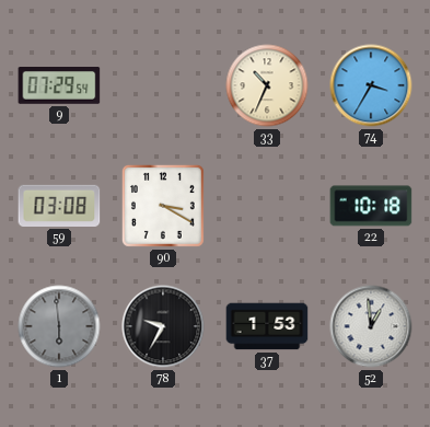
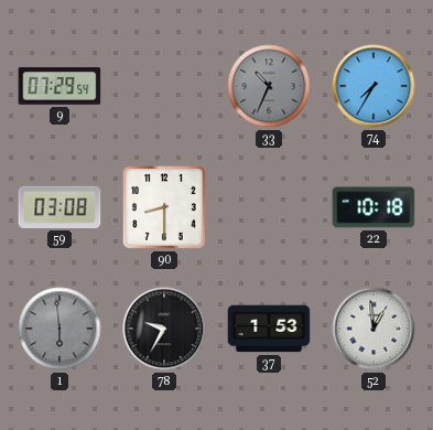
33 dial: cream -> grey (269, 86)
74: 3:35 -> 7:35 (374, 86)
90: 3:20 -> 8:30 (164, 207)
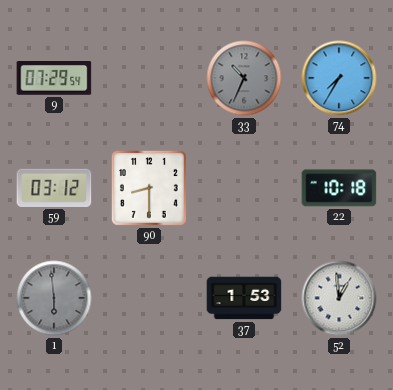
59: 03:08 -> 03:12 (54, 188)
78: 9:35 -> none (164, 329)
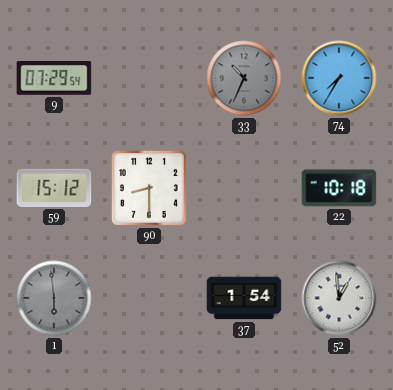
59: 03:12 -> 15:12 (54, 188)
37: 1:53 -> 1:54 (244, 298)
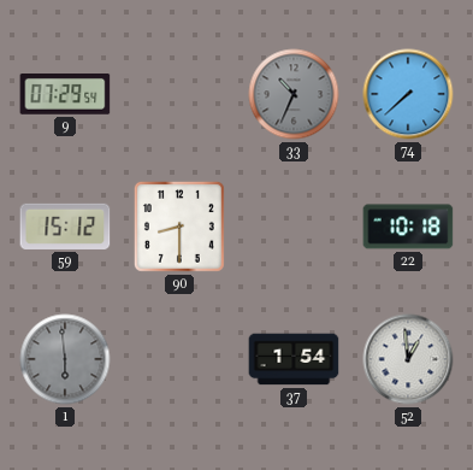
74: 7:35 -> 7:38 (408, 94)
